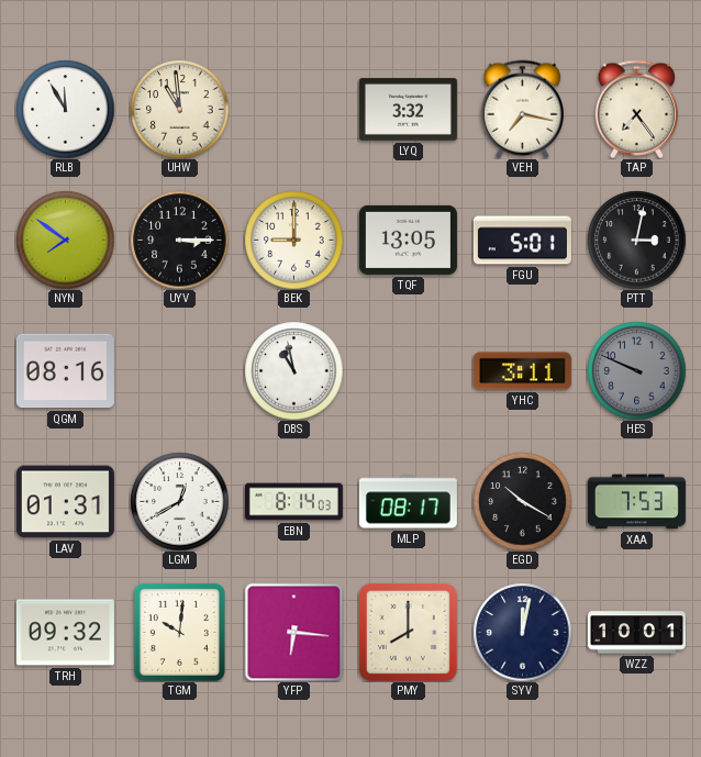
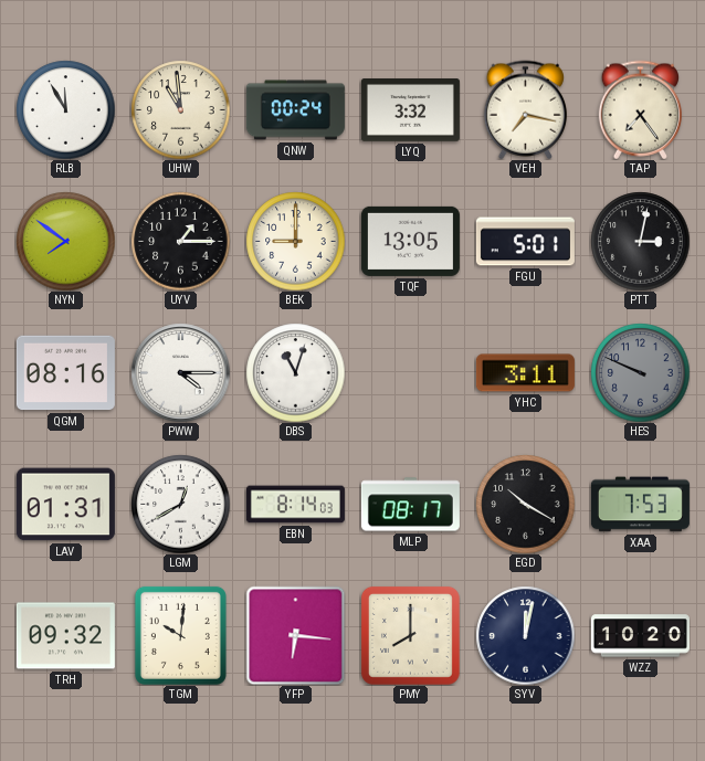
QNW: none -> 00:24 (295, 110)
UYV: 3:15 -> 1:15 (180, 241)
PWW: none -> 4:15 (180, 372)
DBS: 10:58 -> 11:03 (295, 372)
WZZ: 10:01 -> 10:20 (640, 636)
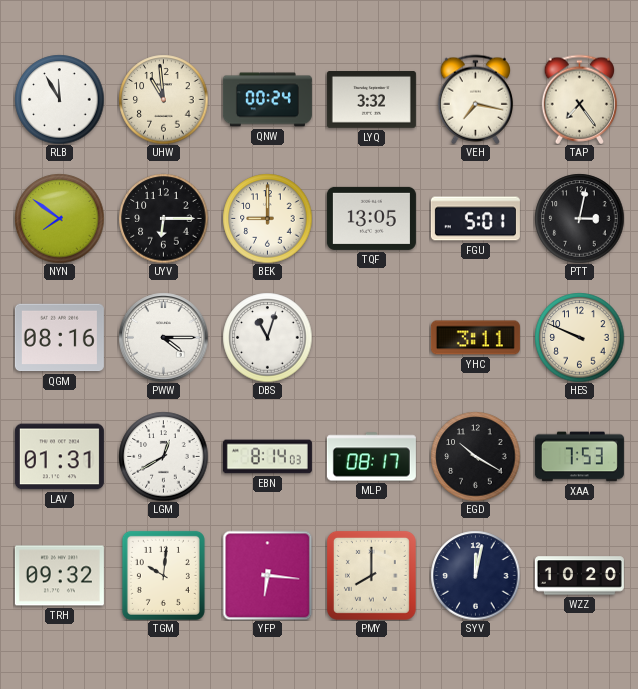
UYV: 1:15 -> 6:15 (163, 218)
HES dial: grey -> cream (579, 337)
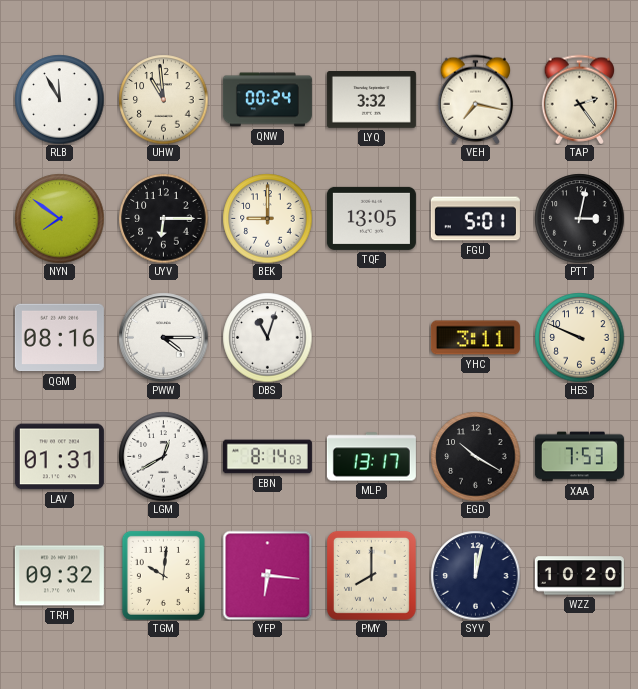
TAP: 7:24 -> 2:24 (579, 99)
MLP: 08:17 -> 13:17 (371, 457)
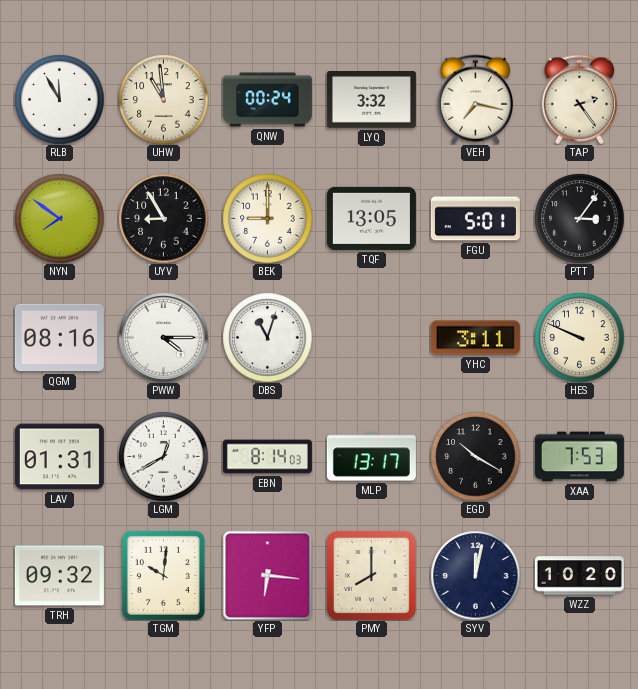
UYV: 6:15 -> 8:55 (163, 218)
PTT: 3:02 -> 3:06 (579, 218)
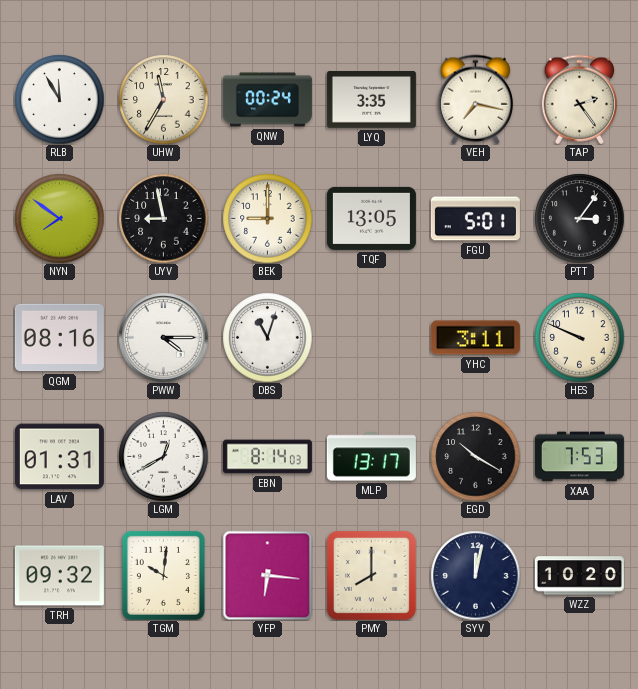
UHW: 10:59 -> 11:35 (163, 99)
LYQ: 3:32 -> 3:35 (371, 100)
UYV: 8:55 -> 8:58 (163, 218)
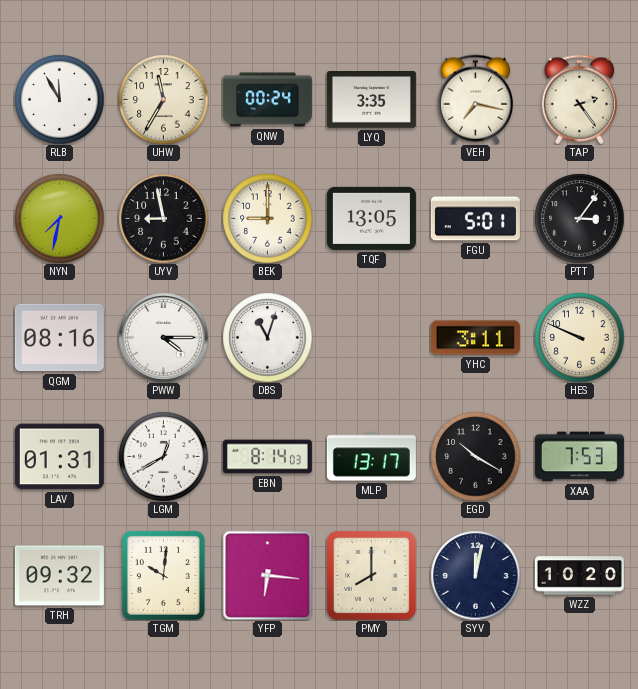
NYN: 7:51 -> 7:32 (59, 218)
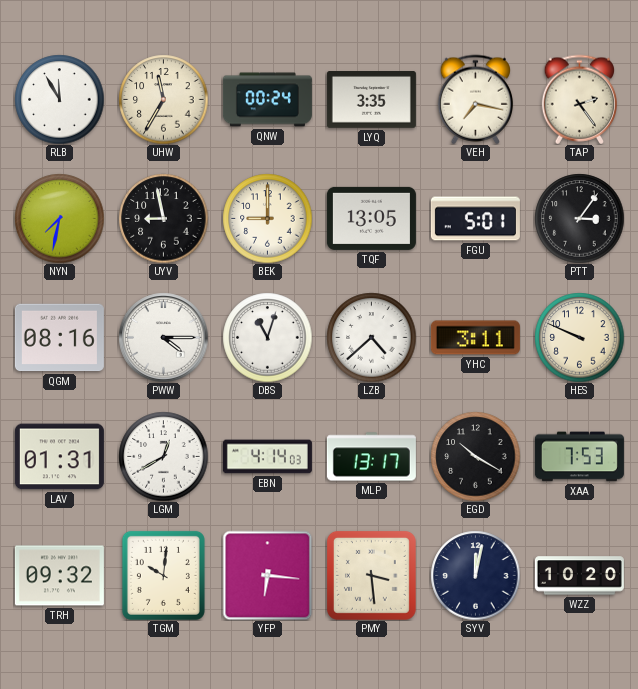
LZB: none -> 4:38 (371, 337)
EBN: 8:14 -> 4:14 (267, 457)
PMY: 8:00 -> 3:29 (371, 575)
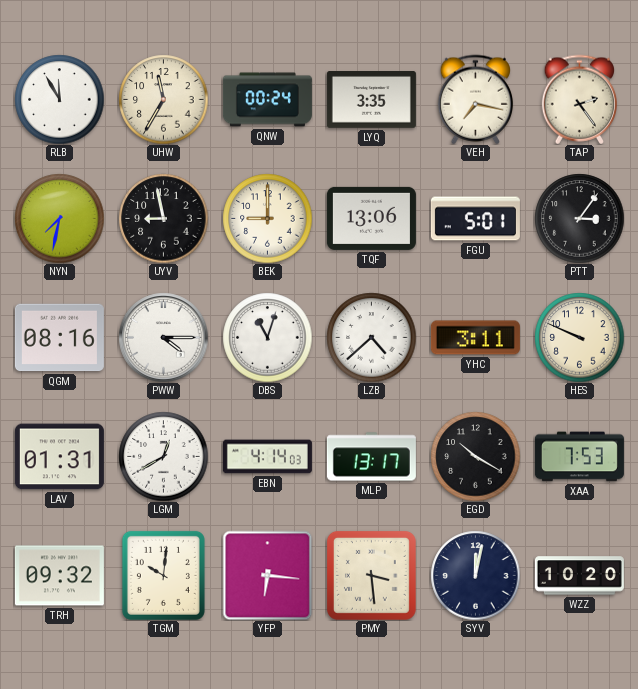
TQF: 13:05 -> 13:06 (371, 218)
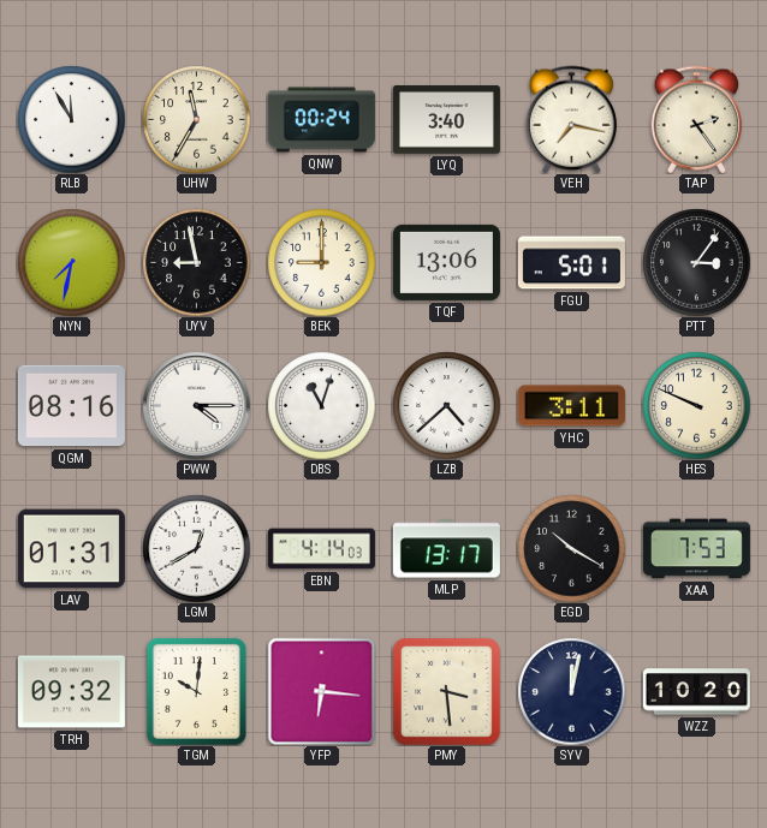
LYQ: 3:35 -> 3:40 (446, 120)
